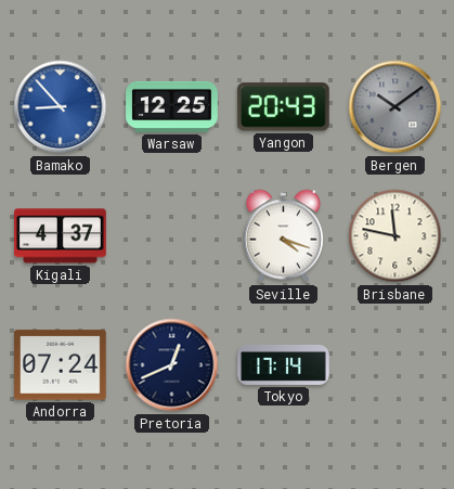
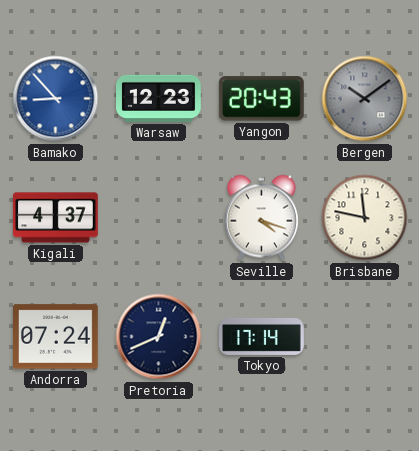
Warsaw: 12:25 -> 12:23 (159, 98)
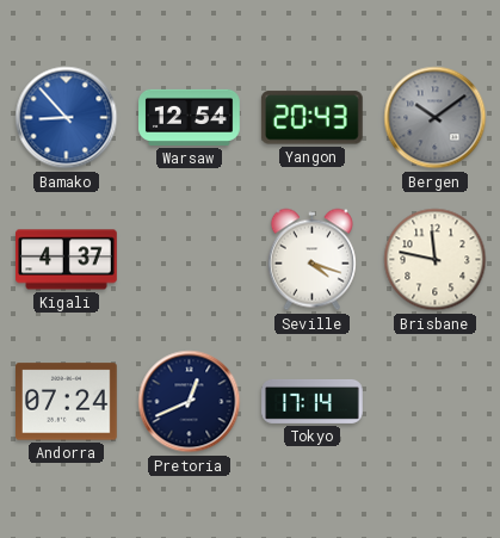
Warsaw: 12:23 -> 12:54 (190, 117)
